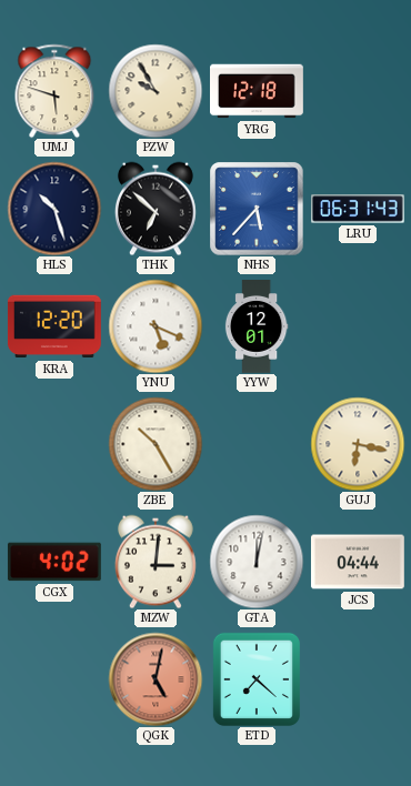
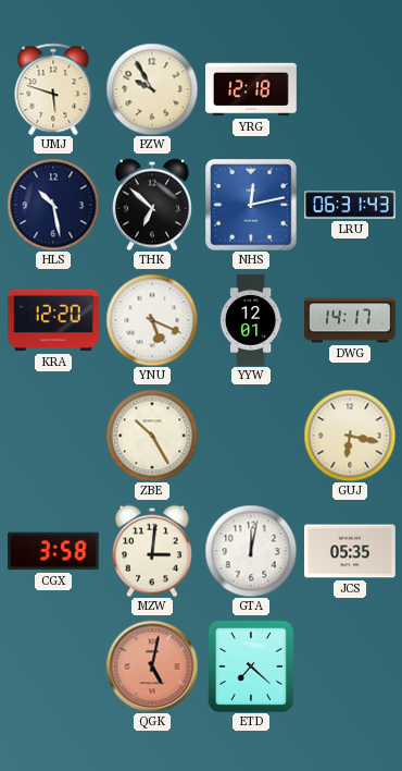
HLS: 10:27 -> 10:28 (53, 205)
NHS: 5:37 -> 12:13 (251, 205)
DWG: none -> 14:17 (351, 320)
CGX: 4:02 -> 3:58 (53, 551)
JCS: 04:44 -> 05:35 (350, 551)
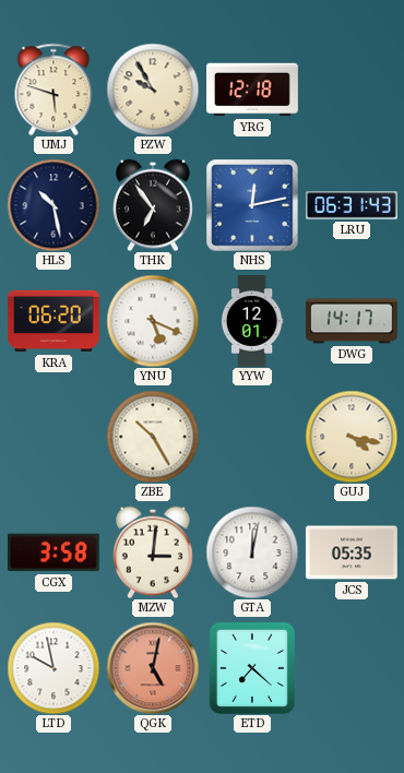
THK: 6:52 -> 6:54 (153, 205)
KRA: 12:20 -> 06:20 (54, 321)
GUJ: 6:17 -> 4:17 (352, 437)
LTD: none -> 9:58 (54, 668)
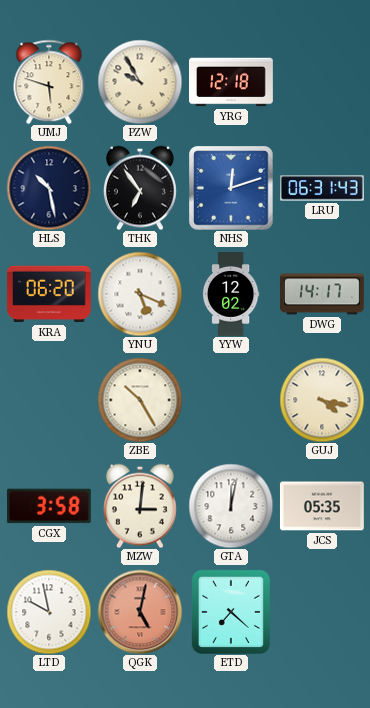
NHS: 12:13 -> 12:12 (231, 188)
YYW: 12:01 -> 12:02 (231, 295)
